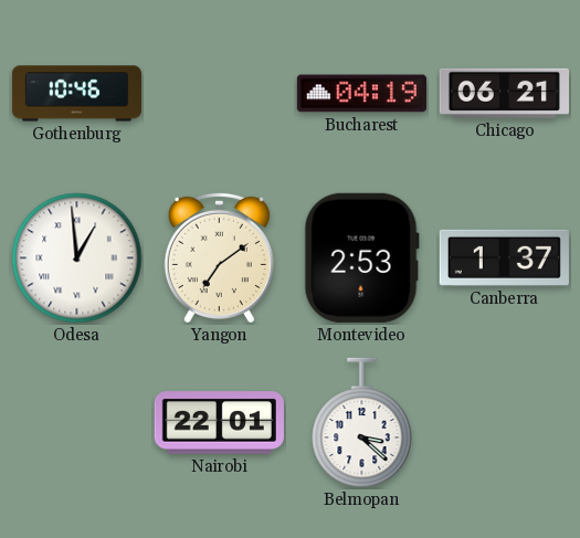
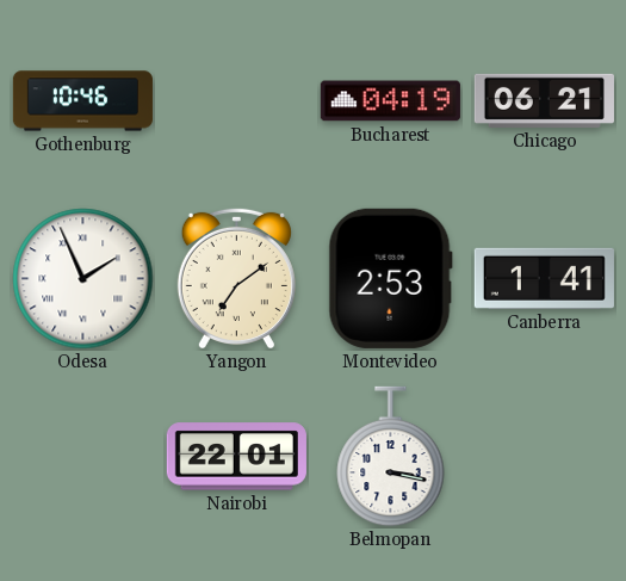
Odesa: 12:59 -> 1:56 (83, 279)
Canberra: 1:37 -> 1:41 (544, 278)
Belmopan: 3:22 -> 3:17 (391, 457)
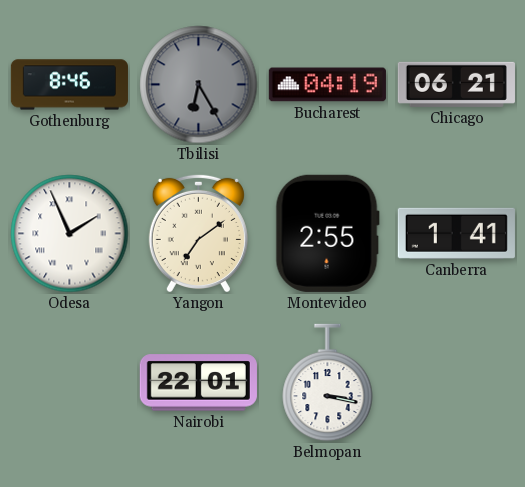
Gothenburg: 10:46 -> 8:46 (69, 85)
Tbilisi: none -> 6:25 (199, 85)
Montevideo: 2:53 -> 2:55 (327, 233)
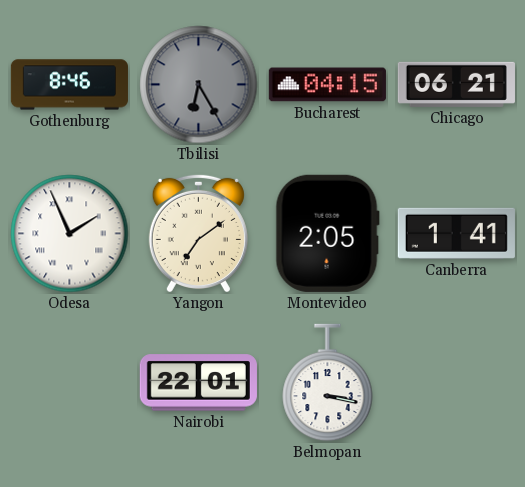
Bucharest: 04:19 -> 04:15 (327, 85)
Montevideo: 2:55 -> 2:05 (327, 233)
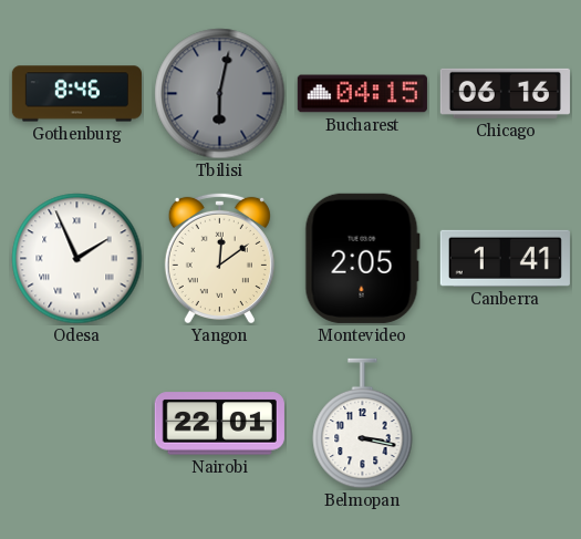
Tbilisi: 6:25 -> 6:02 (220, 94)
Chicago: 06:21 -> 06:16 (505, 93)
Yangon: 7:09 -> 12:09 (219, 258)
